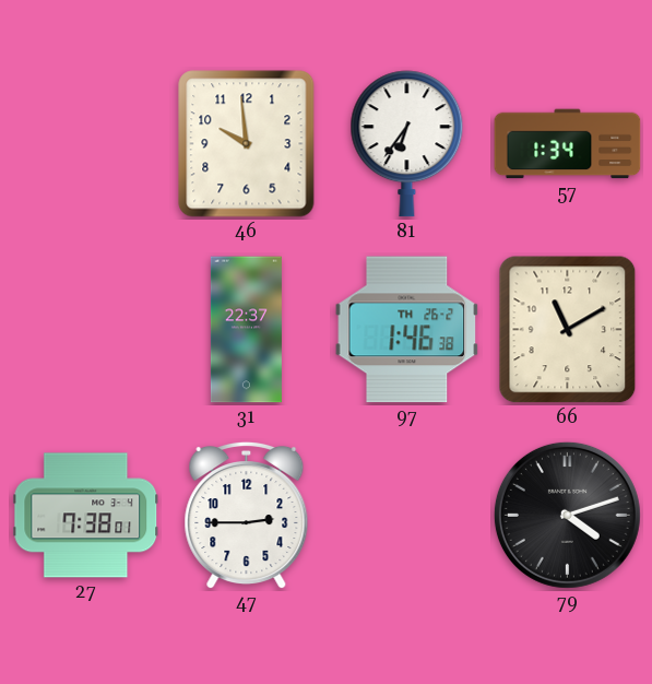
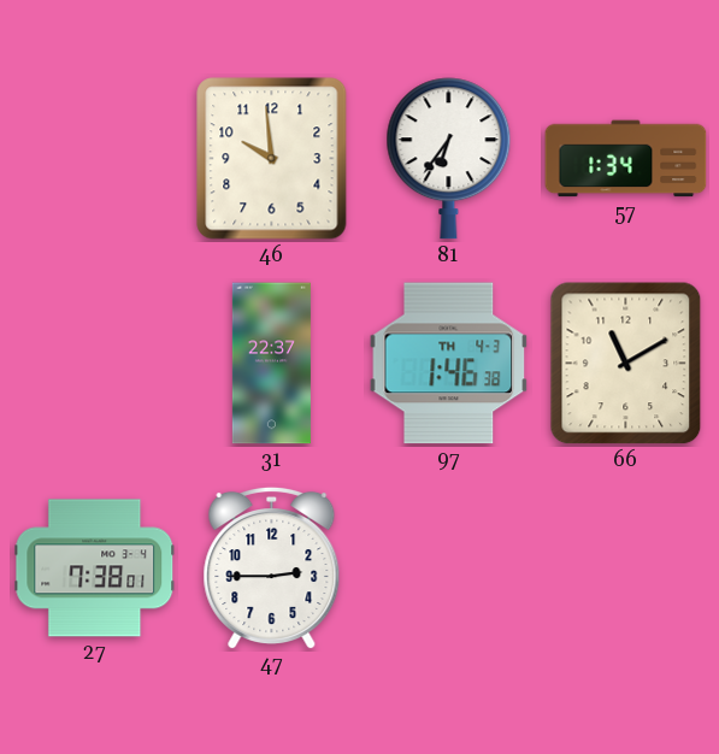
97 date: TH 26-2 -> TH 4-3 (449, 364)
79: 4:12 -> none (567, 515)
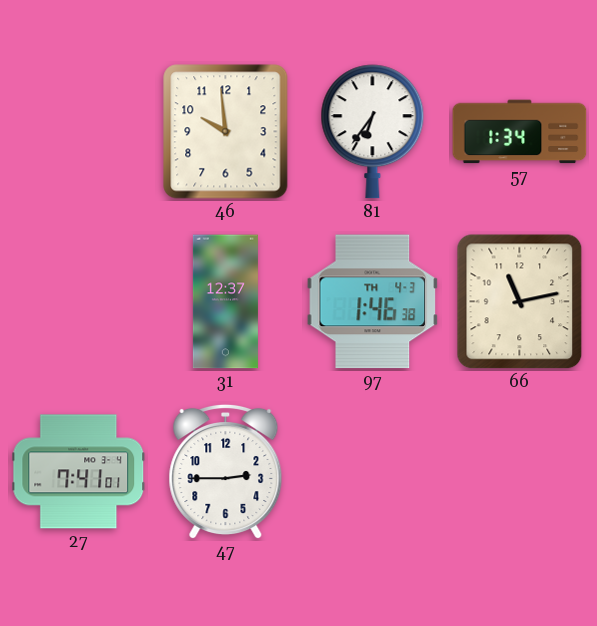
31: 22:37 -> 12:37 (225, 302)
66: 11:10 -> 11:13 (520, 302)
27: 7:38 -> 7:41 (79, 472)
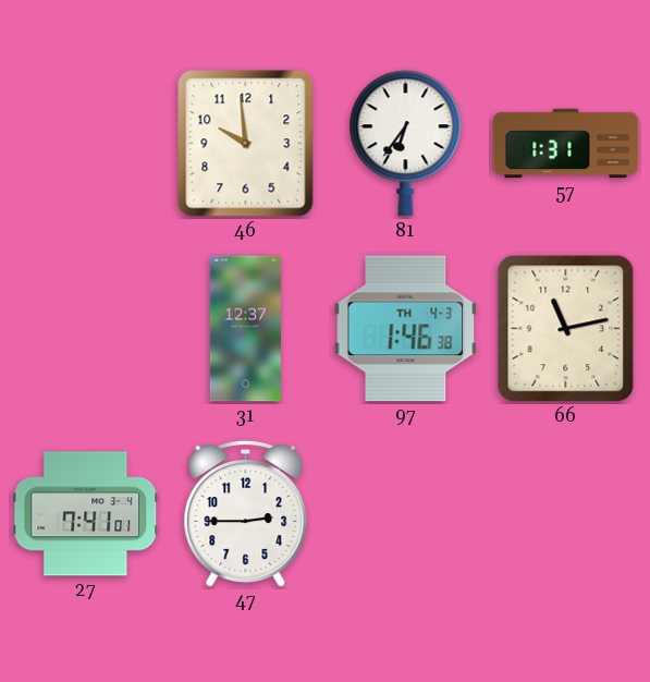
57: 1:34 -> 1:31 (566, 144)
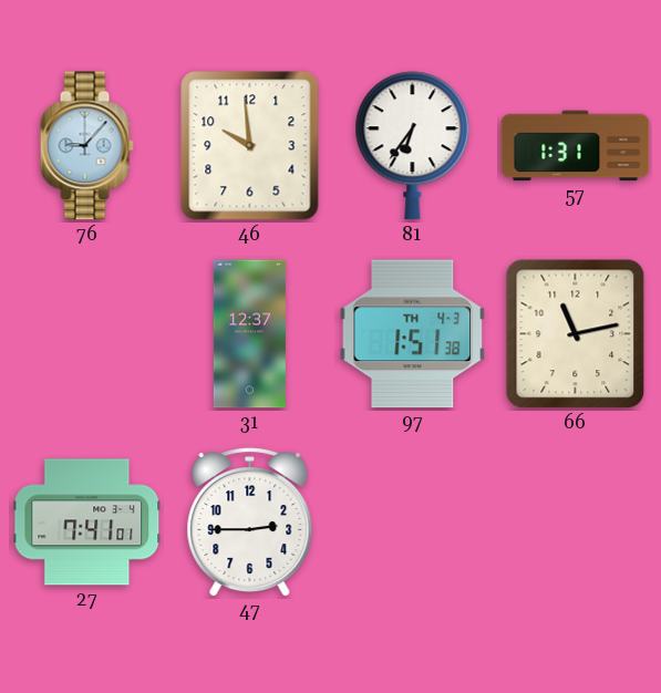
76: none -> 9:07 (86, 146)
97: 1:46 -> 1:51 (413, 334)
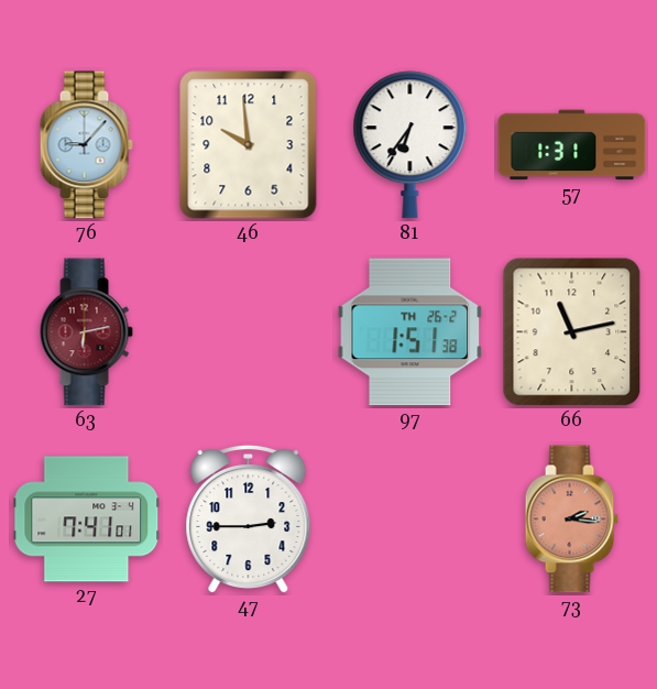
63: none -> 6:13 (86, 332)
31: 12:37 -> none (249, 334)
97 date: TH 4-3 -> TH 26-2 (410, 332)
73: none -> 2:16 (571, 520)
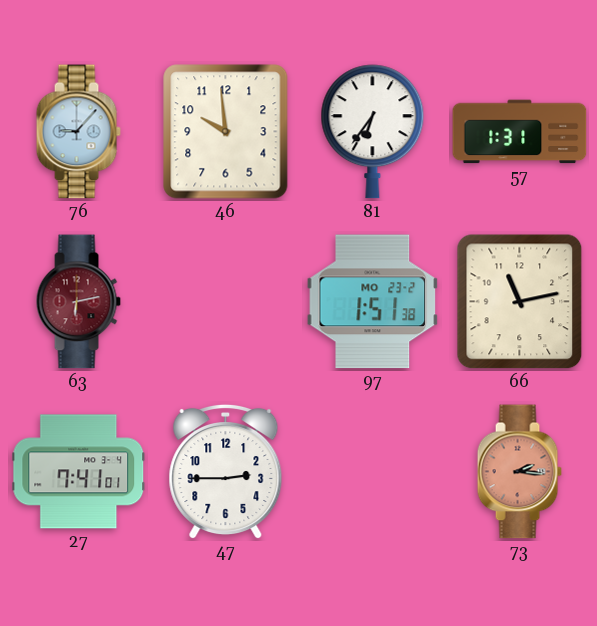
97 date: TH 26-2 -> MO 23-2 (373, 302)
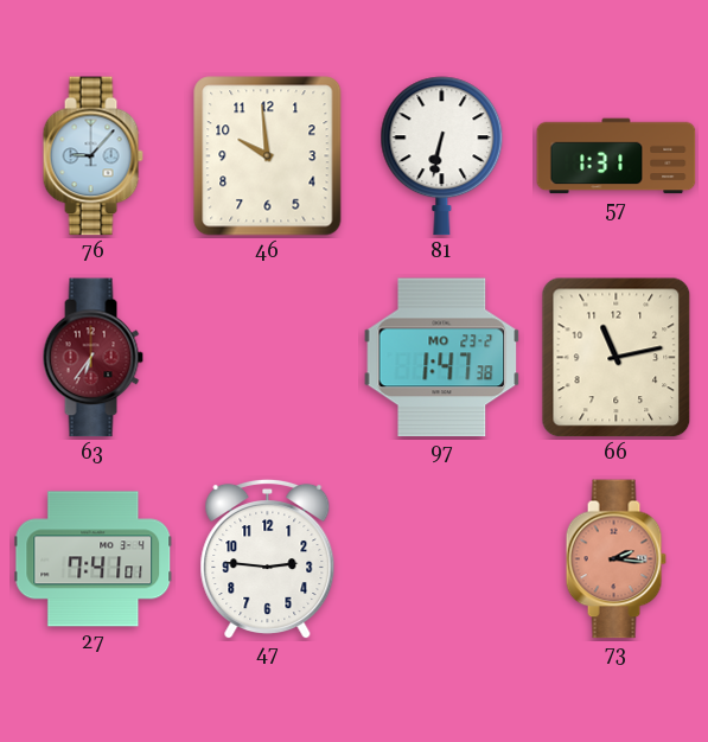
81: 6:36 -> 6:32 (442, 156)
63: 6:13 -> 6:36 (93, 358)
97: 1:51 -> 1:47 (442, 358)
47: 2:45 -> 2:46 (268, 559)
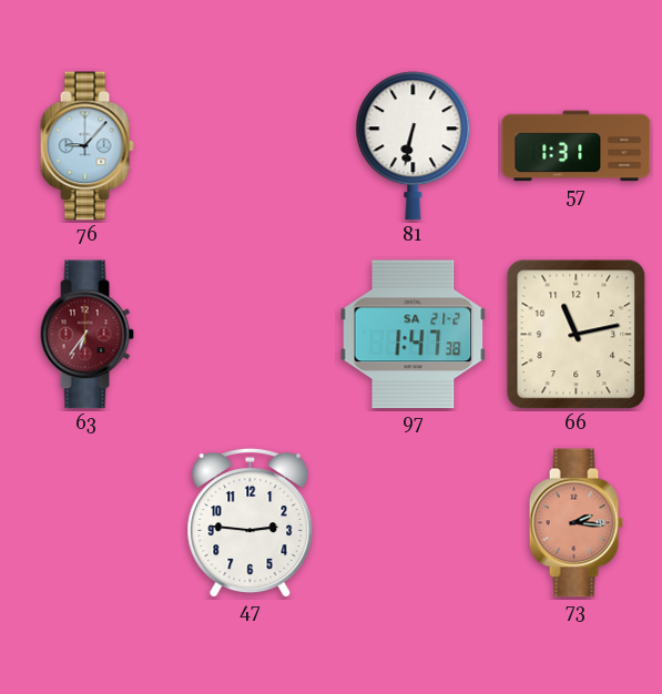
46: 9:59 -> none (268, 156)
97 date: MO 23-2 -> SA 21-2 (414, 335)
27: 7:41 -> none (94, 559)
